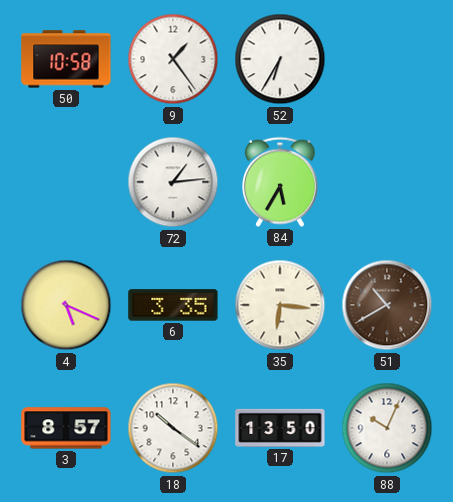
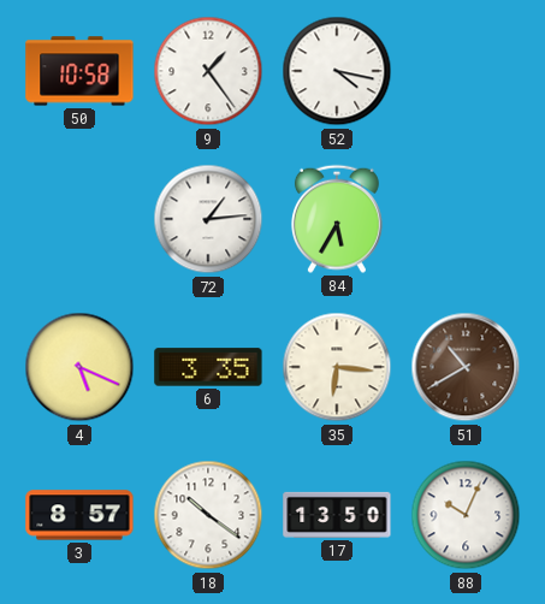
52: 6:35 -> 4:17 (337, 71)
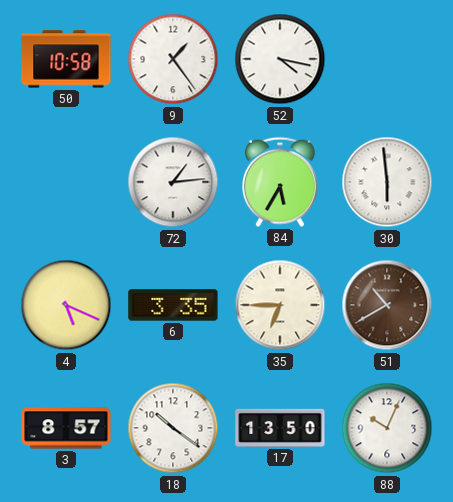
30: none -> 5:59 (387, 182)
35: 6:16 -> 6:45 (280, 305)
